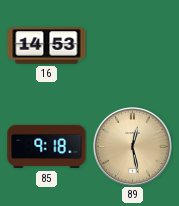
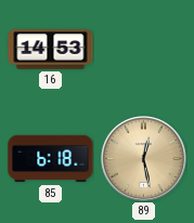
85: 9:18 -> 6:18 (51, 159)
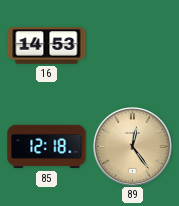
85: 6:18 -> 12:18 (47, 147)
89: 12:28 -> 12:24 (132, 146)
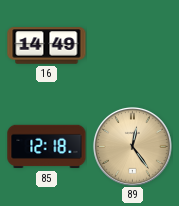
16: 14:53 -> 14:49 (47, 46)
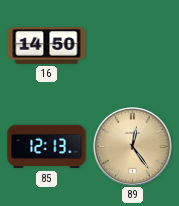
16: 14:49 -> 14:50 (47, 46)
85: 12:18 -> 12:13 (47, 147)
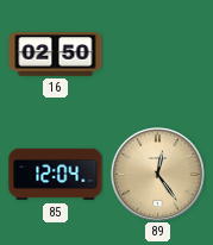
16: 14:50 -> 02:50 (56, 55)
85: 12:13 -> 12:04 (56, 175)
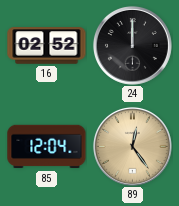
16: 02:50 -> 02:52 (47, 46)
24: none -> 12:00 (132, 45)
